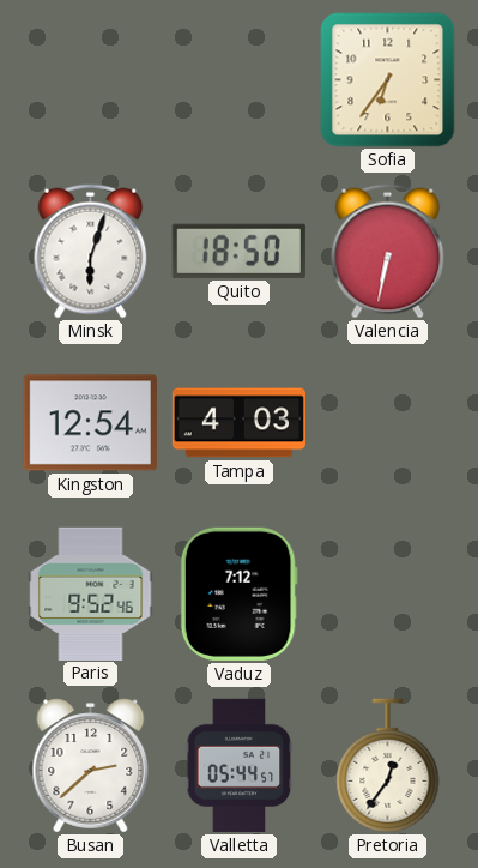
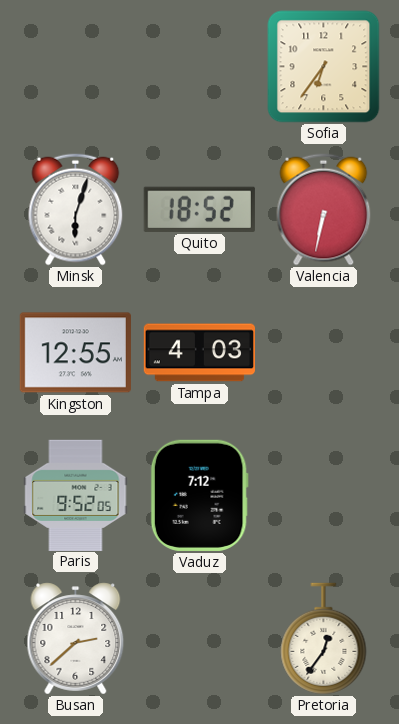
Quito: 18:50 -> 18:52 (199, 209)
Kingston: 12:54 -> 12:55 (75, 353)
Paris: 9:52:46 -> 9:52:05 (76, 495)
Valletta: 05:44 -> none (240, 765)
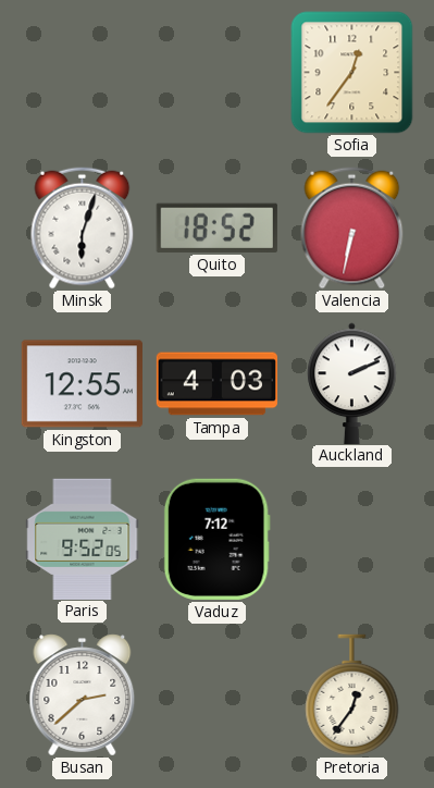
Sofia: 6:36 -> 12:36 (352, 73)
Auckland: none -> 2:11 (352, 383)
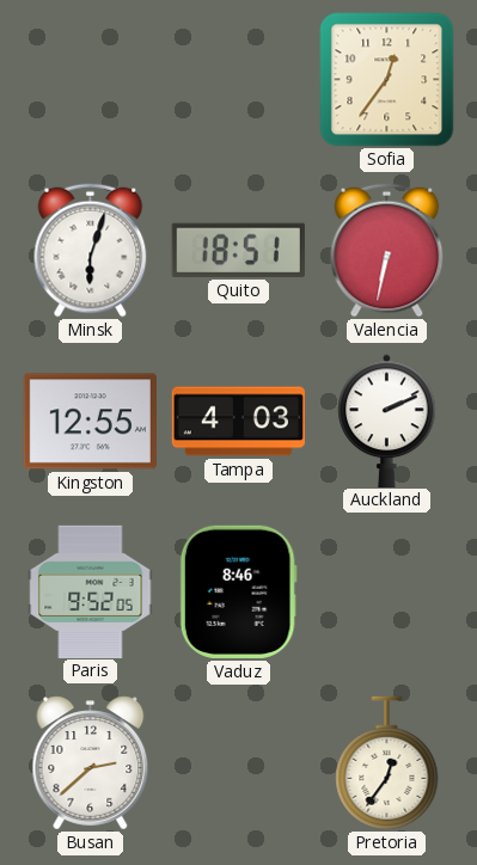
Quito: 18:52 -> 18:51 (238, 250)
Vaduz: 7:12 -> 8:46 (238, 591)
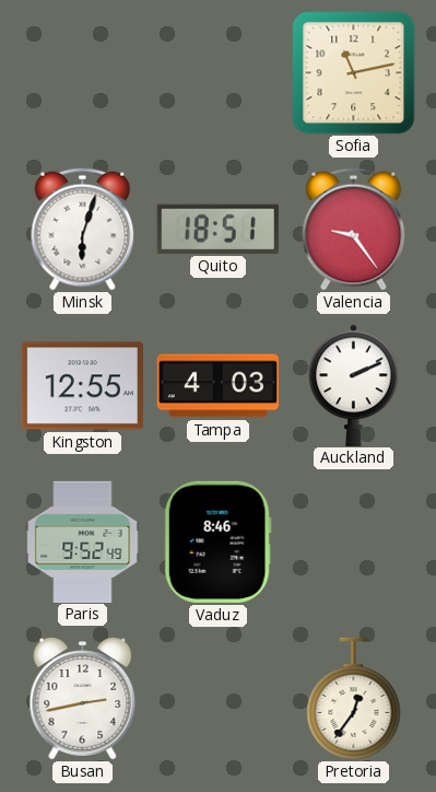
Sofia: 12:36 -> 11:13 (354, 73)
Valencia: 6:32 -> 9:24 (354, 230)
Paris: 9:52:05 -> 9:52:49 (83, 541)
Busan: 2:38 -> 2:43 (83, 699)
